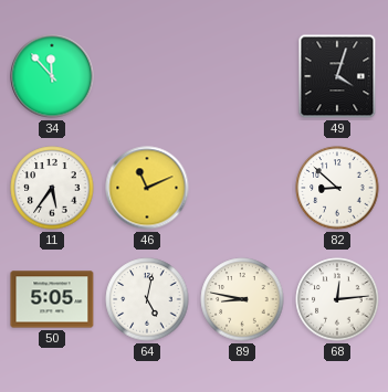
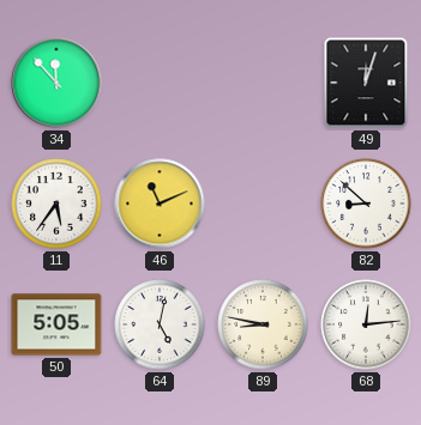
49: 4:03 -> 12:03 (366, 83)
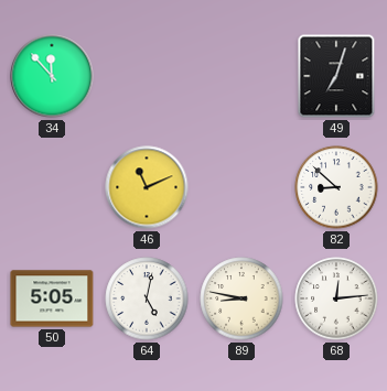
49: 12:03 -> 7:03 (336, 76)
11: 5:36 -> none (56, 204)
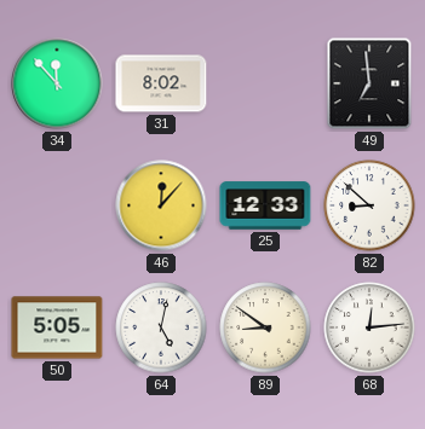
31: none -> 8:02 (161, 83)
49: 7:03 -> 6:59 (369, 83)
46: 11:11 -> 12:07 (161, 205)
25: none -> 12:33 (265, 205)
89: 8:47 -> 8:51 (265, 327)
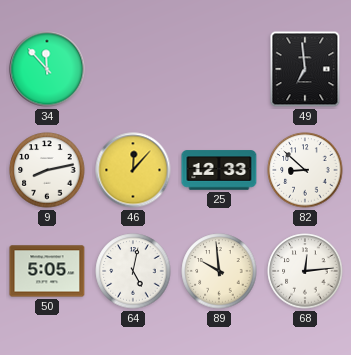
31: 8:02 -> none (161, 83)
9: none -> 8:13 (47, 170)
89: 8:51 -> 9:59 (219, 271)
